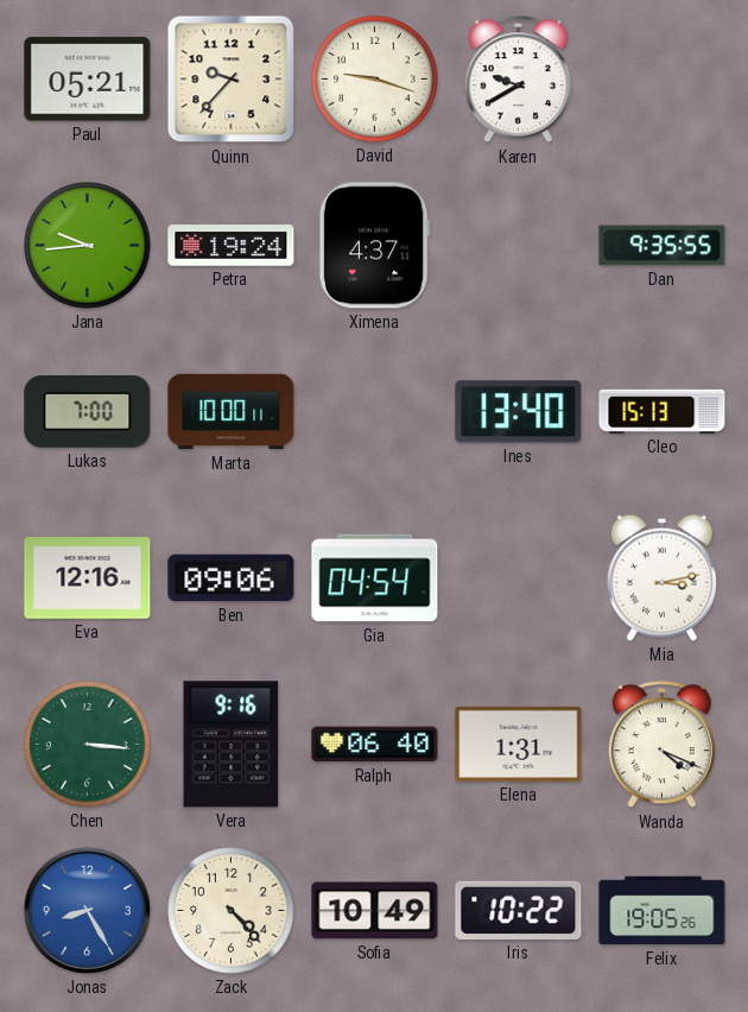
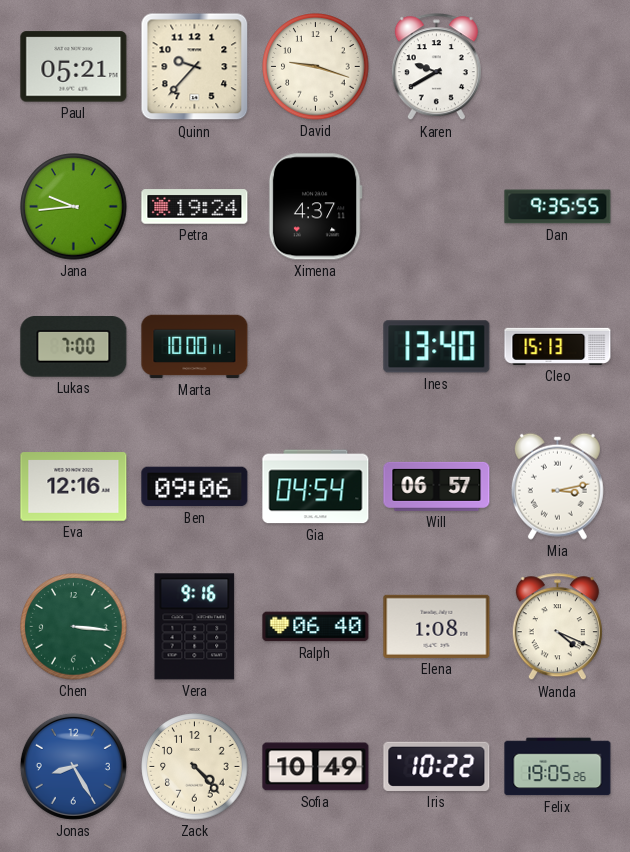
Will: none -> 06:57 (437, 486)
Elena: 1:31 -> 1:08 (437, 626)
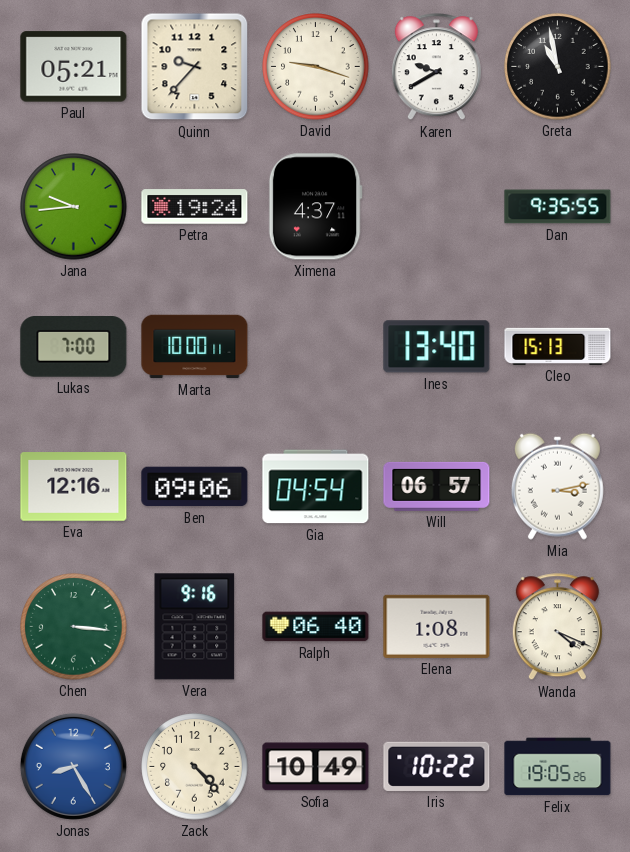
Greta: none -> 10:58 (558, 67)
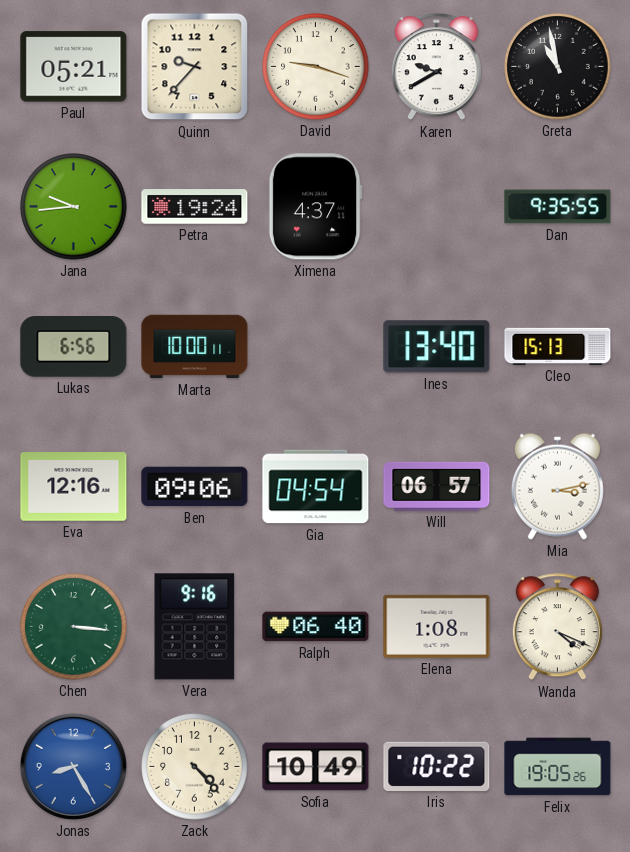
Lukas: 7:00 -> 6:56 (74, 347)
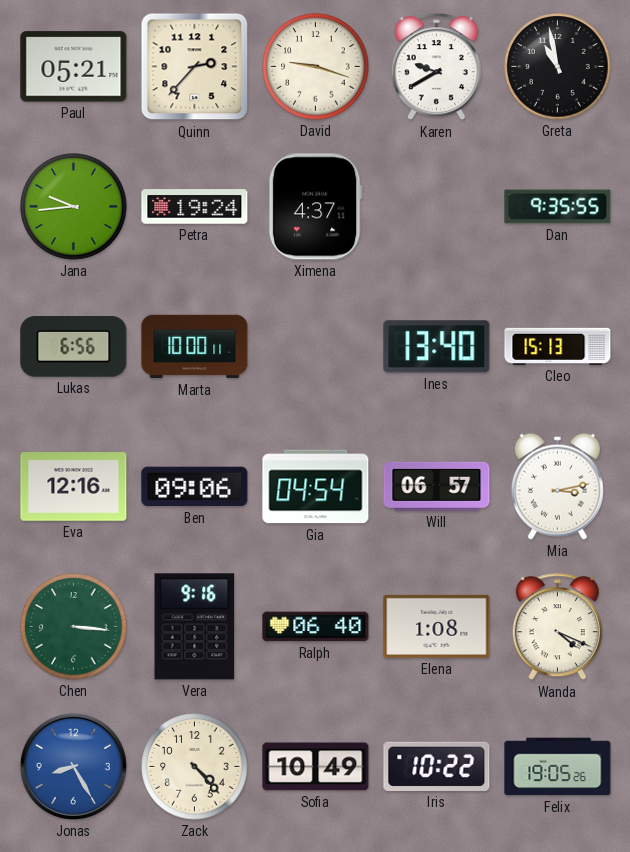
Quinn: 9:37 -> 2:37 (195, 67)
